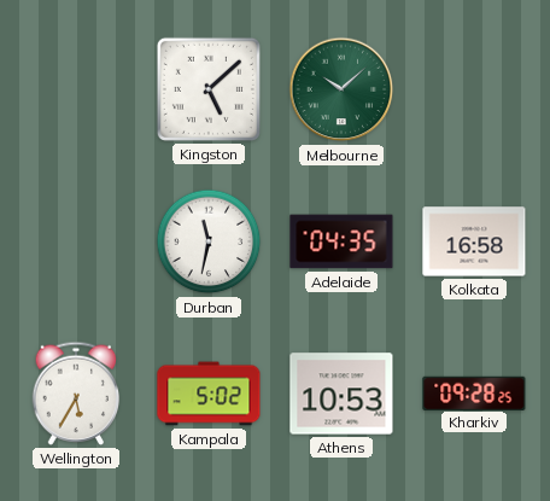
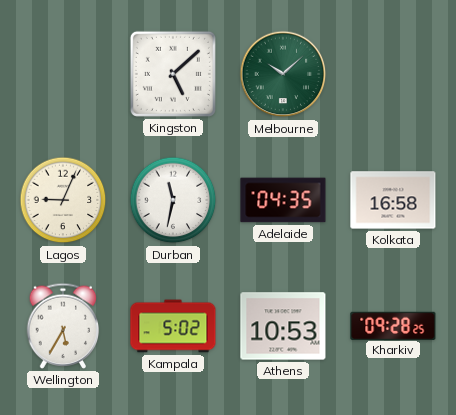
Lagos: none -> 9:04 (63, 200)
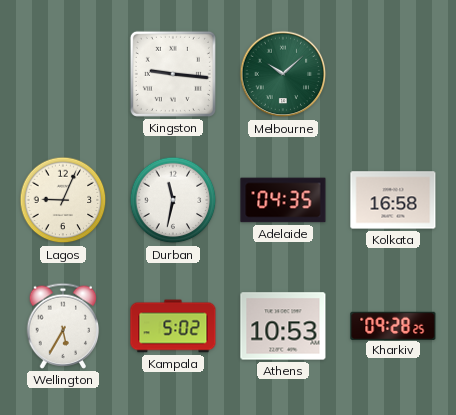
Kingston: 5:08 -> 9:16 (173, 74)
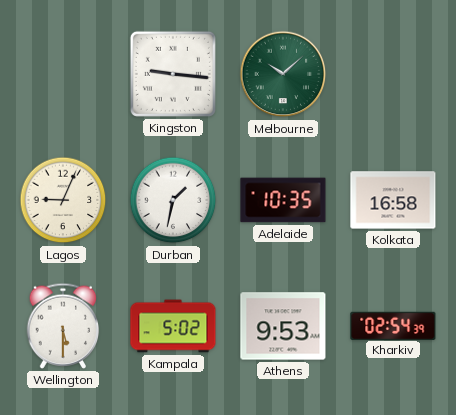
Durban: 11:32 -> 1:32 (173, 200)
Adelaide: 04:35 -> 10:35 (283, 200)
Wellington: 5:35 -> 5:30 (63, 326)
Athens: 10:53 -> 9:53 (283, 326)
Kharkiv: 09:28 -> 02:54 (393, 325)
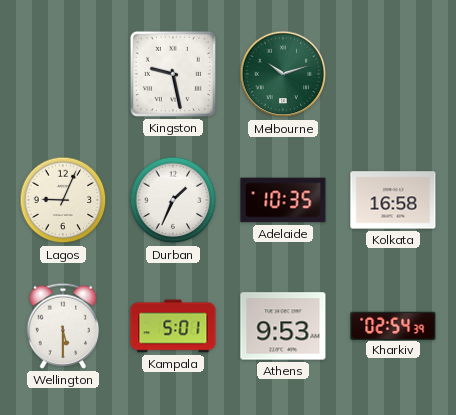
Kingston: 9:16 -> 9:28 (173, 74)
Melbourne: 10:08 -> 10:12 (283, 74)
Durban: 1:32 -> 1:34 (173, 200)
Kampala: 5:02 -> 5:01 (173, 326)
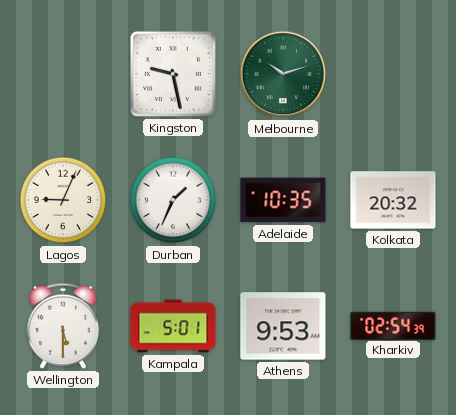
Kolkata: 16:58 -> 20:32 (393, 200)
